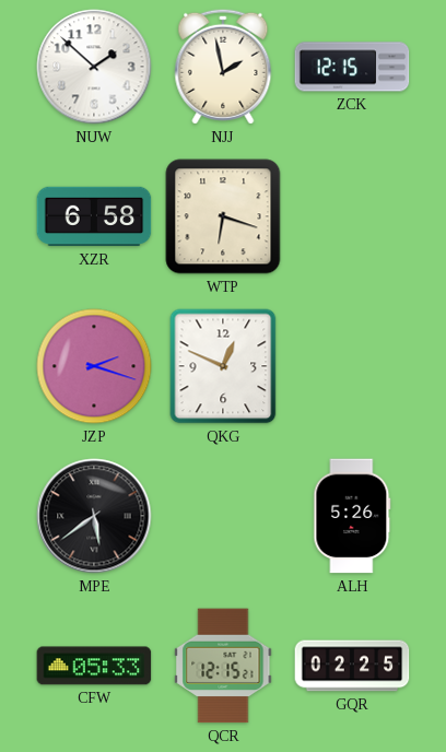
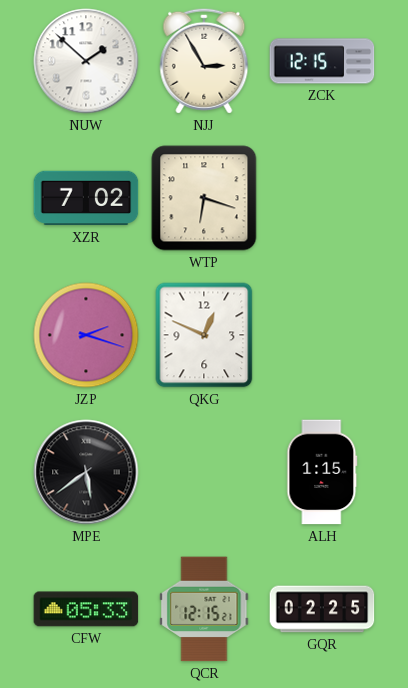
NJJ: 1:58 -> 2:55 (204, 61)
XZR: 6:58 -> 7:02 (86, 198)
ALH: 5:26 -> 1:15 (322, 472)
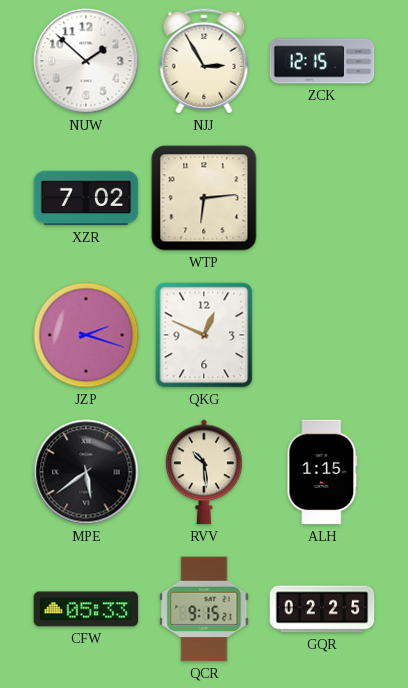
WTP: 6:18 -> 6:14 (204, 198)
RVV: none -> 10:29 (205, 472)
QCR: 12:15 -> 9:15 (204, 609)
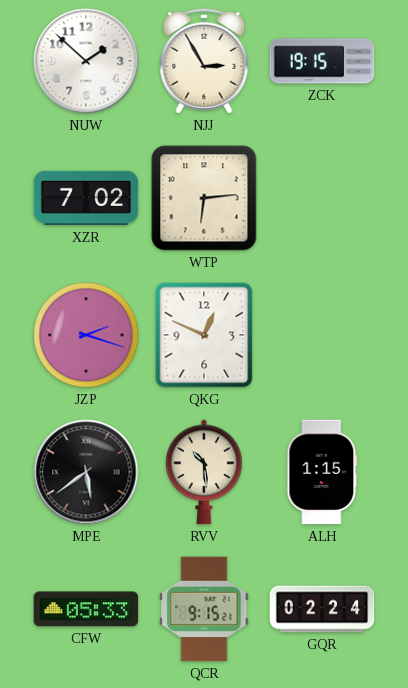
ZCK: 12:15 -> 19:15 (322, 61)
GQR: 02:25 -> 02:24 (322, 609)
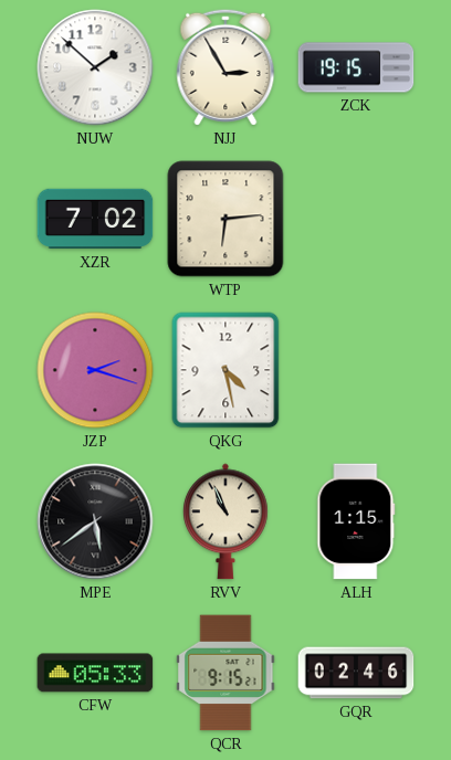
QKG: 12:49 -> 4:28 (225, 370)
RVV: 10:29 -> 10:56 (227, 521)
GQR: 02:24 -> 02:46 (356, 673)
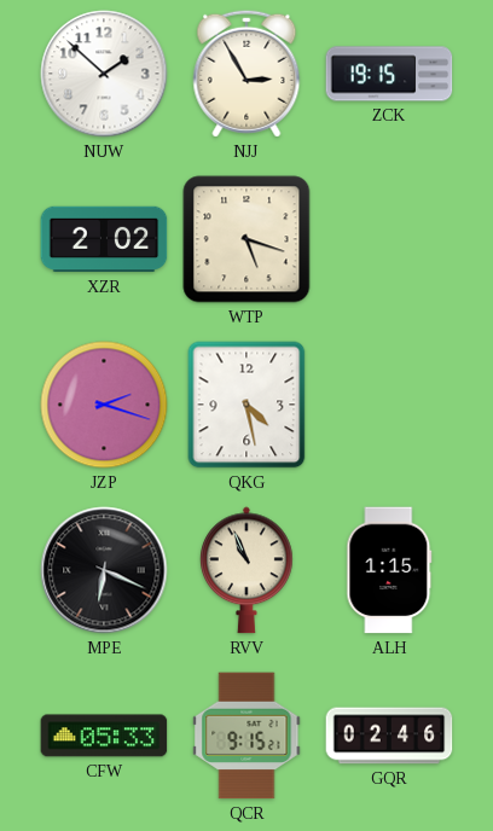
XZR: 7:02 -> 2:02 (104, 239)
WTP: 6:14 -> 5:18 (246, 239)
MPE: 5:39 -> 6:19 (104, 570)
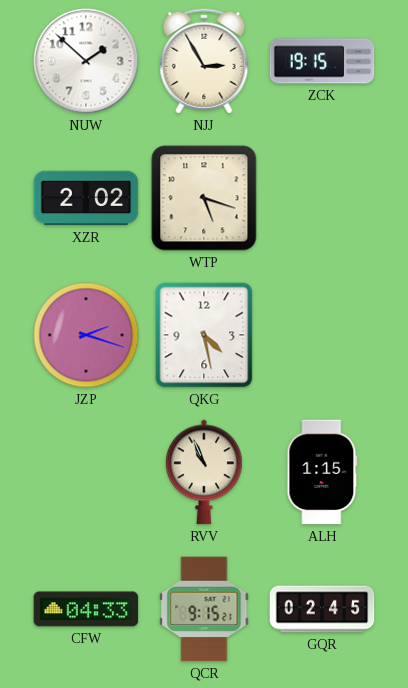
MPE: 6:19 -> none (104, 570)
CFW: 05:33 -> 04:33 (86, 609)
GQR: 02:46 -> 02:45 (322, 609)
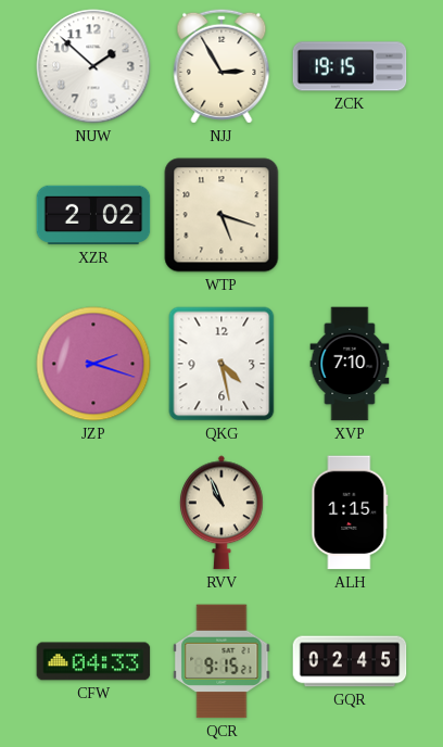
XVP: none -> 7:10 (350, 364)
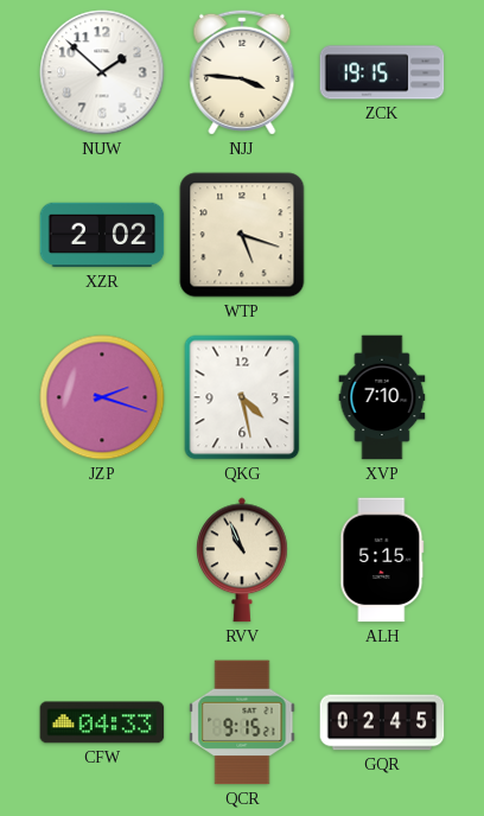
NJJ: 2:55 -> 3:46 (242, 72)
ALH: 1:15 -> 5:15 (382, 560)
